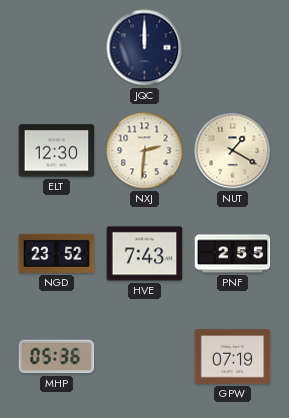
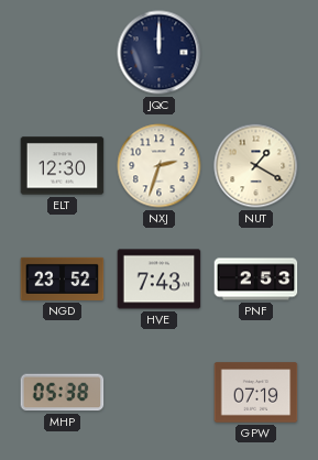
NXJ: 2:31 -> 2:33 (160, 166)
PNF: 2:55 -> 2:53 (256, 280)
MHP: 05:36 -> 05:38 (63, 393)
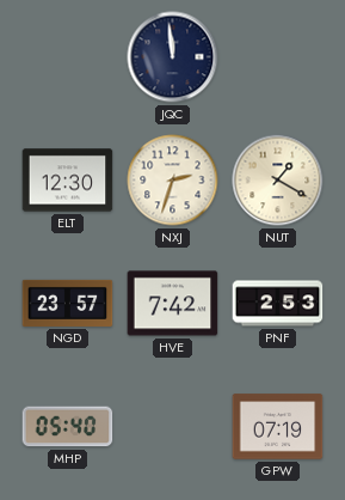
JQC: 12:00 -> 11:59 (173, 57)
NGD: 23:52 -> 23:57 (68, 303)
HVE: 7:43 -> 7:42 (173, 304)
MHP: 05:38 -> 05:40 (68, 427)
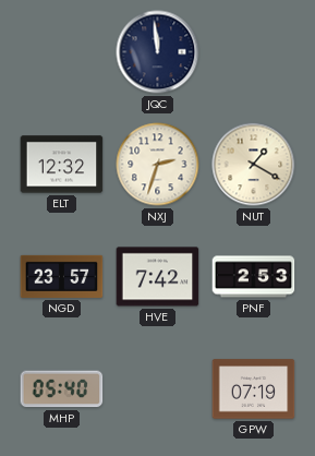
ELT: 12:30 -> 12:32 (62, 165)
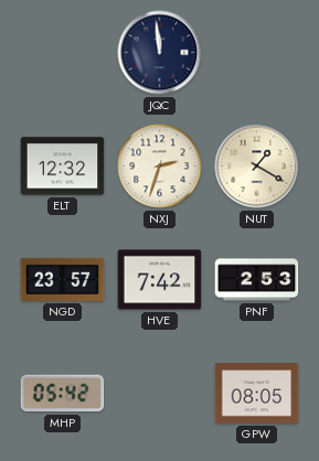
MHP: 05:40 -> 05:42 (63, 394)
GPW: 07:19 -> 08:05 (257, 394)
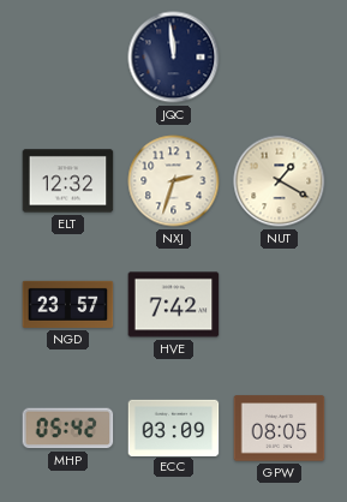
PNF: 2:53 -> none (257, 280)
ECC: none -> 03:09 (174, 428)
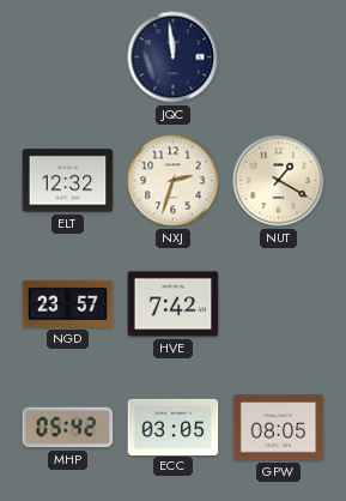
ECC: 03:09 -> 03:05 (174, 427)
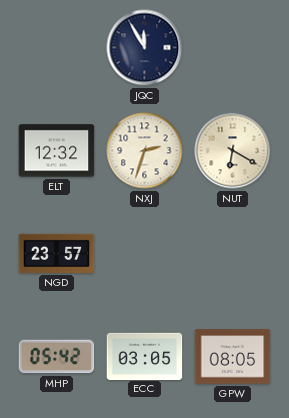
JQC: 11:59 -> 11:55 (145, 48)
NUT: 1:20 -> 6:20 (233, 151)
HVE: 7:42 -> none (174, 304)
